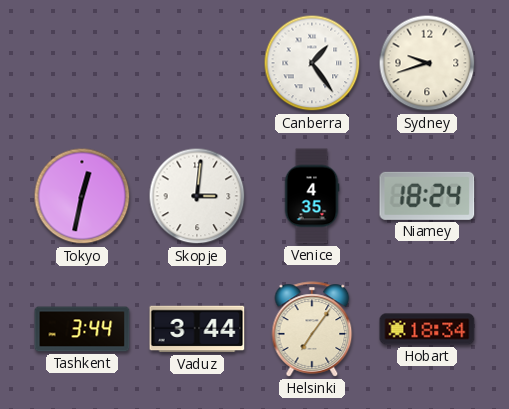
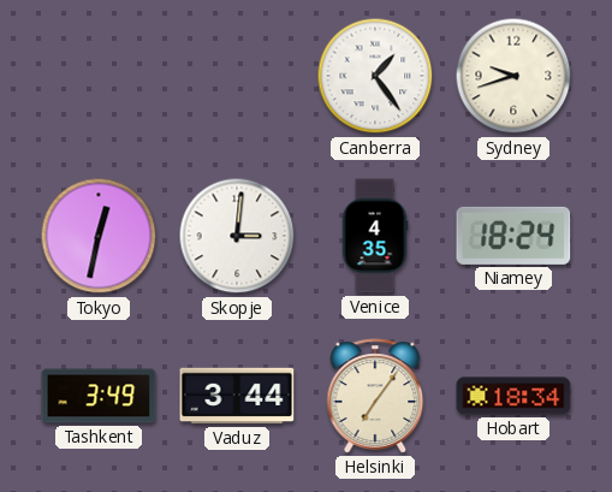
Tashkent: 3:44 -> 3:49 (99, 396)
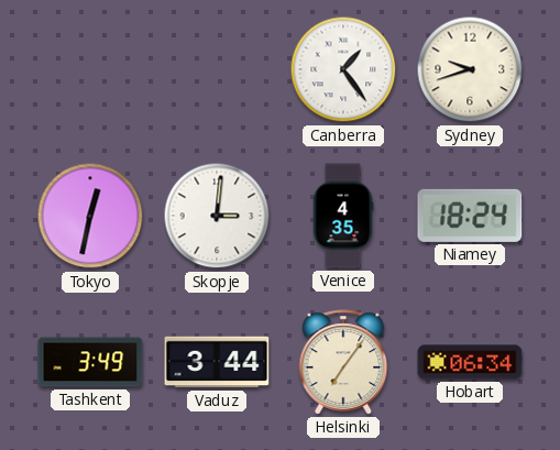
Hobart: 18:34 -> 06:34 (470, 362)
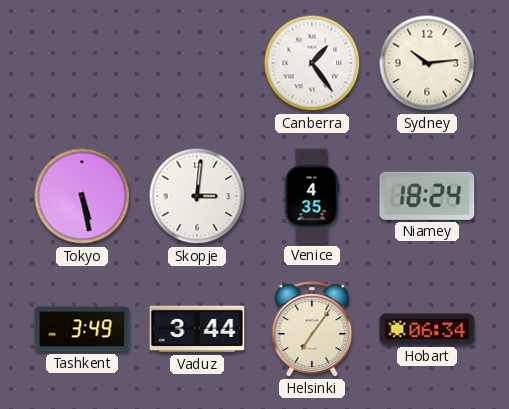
Sydney: 9:42 -> 10:14 (427, 63)
Tokyo: 12:32 -> 5:28 (82, 196)
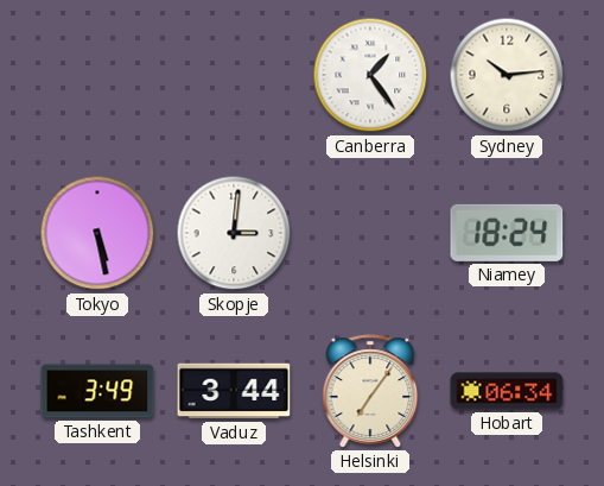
Venice: 4:35 -> none (312, 196)
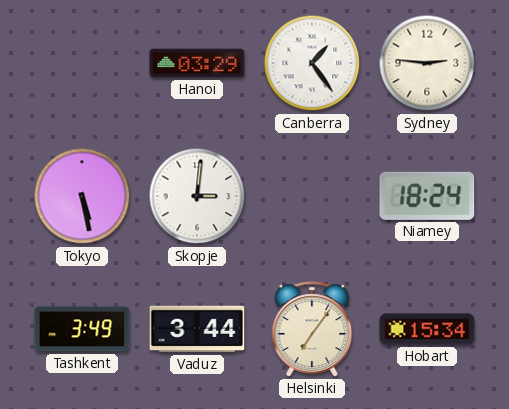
Hanoi: none -> 03:29 (197, 63)
Sydney: 10:14 -> 2:46 (427, 63)
Hobart: 06:34 -> 15:34 (427, 329)
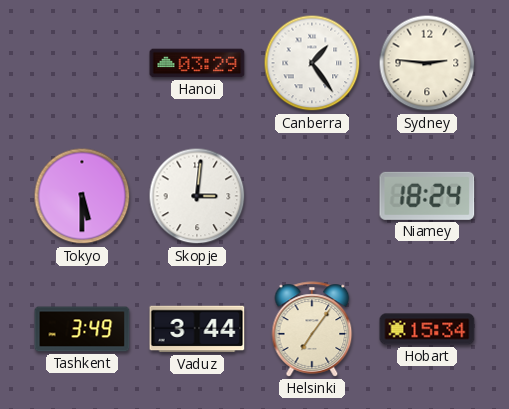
Tokyo: 5:28 -> 5:30 (82, 196)
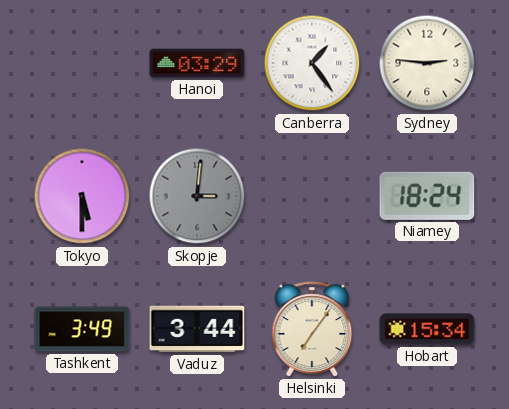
Skopje dial: white -> grey (197, 196)
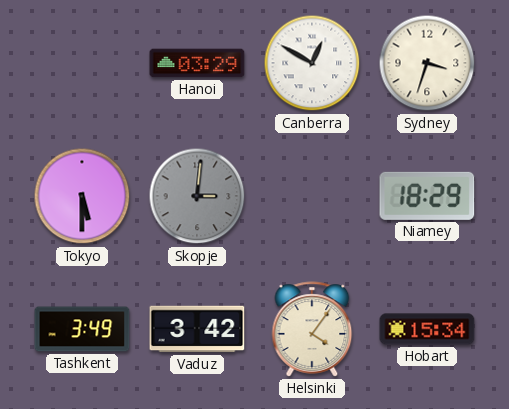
Canberra: 1:24 -> 12:50 (312, 63)
Sydney: 2:46 -> 3:33 (427, 63)
Niamey: 18:24 -> 18:29 (427, 196)
Vaduz: 3:44 -> 3:42 (197, 329)
Helsinki: 7:06 -> 4:06 (312, 329)
